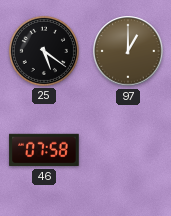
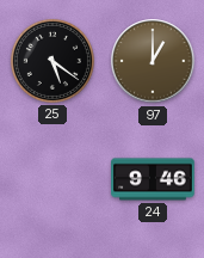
46: 07:58 -> none (44, 150)
24: none -> 9:46 (153, 179)
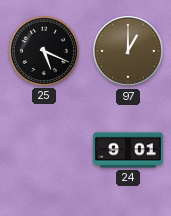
25: 5:21 -> 5:19 (44, 51)
24: 9:46 -> 9:01 (128, 150)
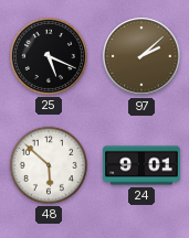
97: 1:00 -> 2:08 (141, 56)
48: none -> 5:52 (49, 165)
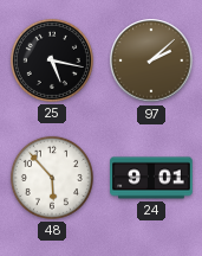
25: 5:19 -> 5:17 (52, 60)
48: 5:52 -> 5:53 (52, 178)
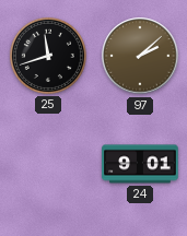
25: 5:17 -> 11:42 (48, 56)
48: 5:53 -> none (52, 178)
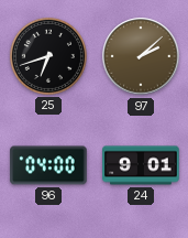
25: 11:42 -> 6:42 (48, 56)
96: none -> 04:00 (48, 165)
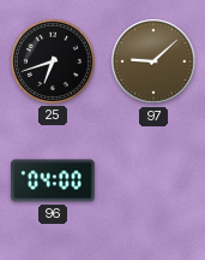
97: 2:08 -> 9:08 (153, 61)
24: 9:01 -> none (141, 165)
